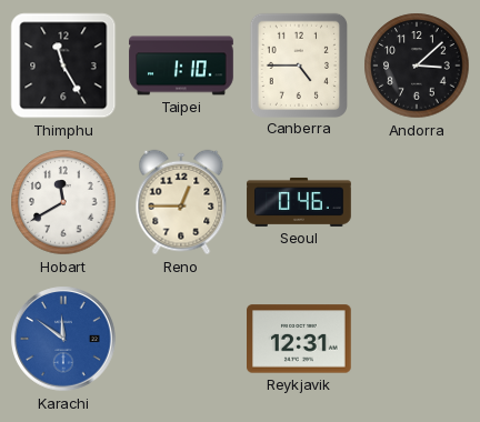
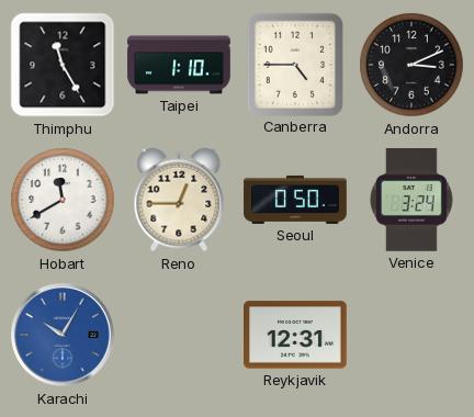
Andorra: 3:08 -> 3:11 (411, 65)
Seoul: 0:46 -> 0:50 (295, 200)
Venice: none -> 3:24 (413, 200)
Karachi: 11:51 -> 10:05 (63, 335)
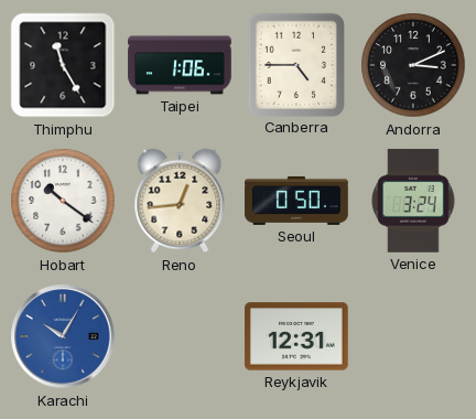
Taipei: 1:10 -> 1:06 (180, 65)
Hobart: 11:40 -> 10:21 (63, 201)
Reno: 12:45 -> 12:44 (180, 201)
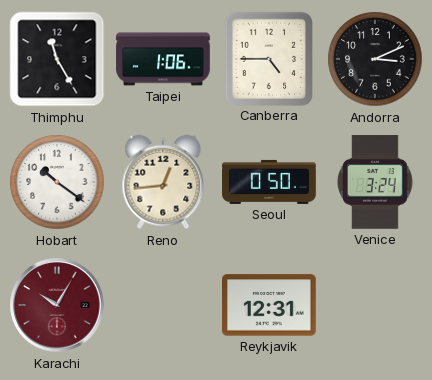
Karachi dial: blue -> burgundy (57, 305)
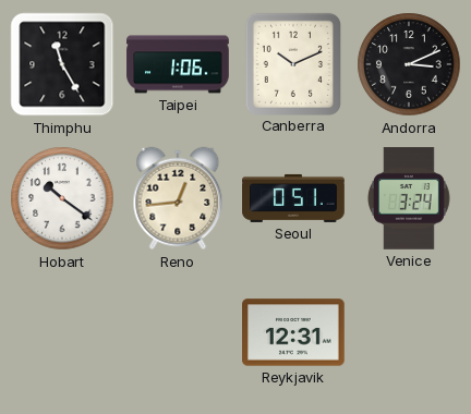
Canberra: 4:45 -> 10:11 (292, 63)
Seoul: 0:50 -> 0:51 (293, 198)
Karachi: 10:05 -> none (57, 305)
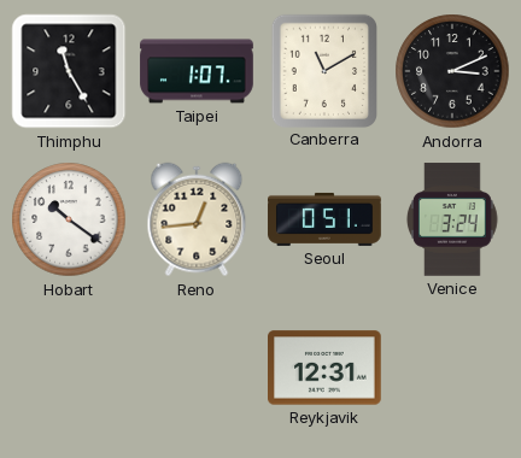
Taipei: 1:06 -> 1:07 (197, 71)
Canberra: 10:11 -> 11:10 (323, 70)
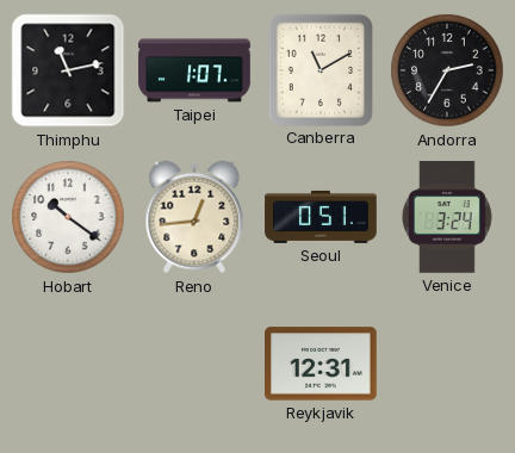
Thimphu: 11:25 -> 11:13 (68, 70)
Andorra: 3:11 -> 2:35 (447, 70)
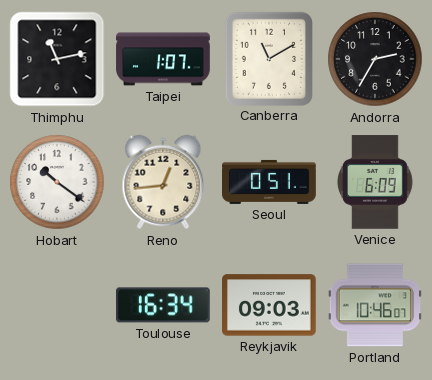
Venice: 3:24 -> 6:09 (376, 182)
Toulouse: none -> 16:34 (164, 305)
Reykjavik: 12:31 -> 09:03 (270, 305)
Portland: none -> 10:46 (374, 305)
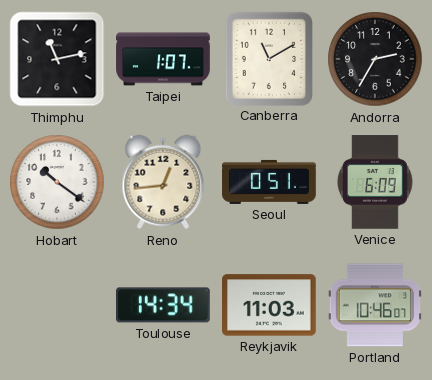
Toulouse: 16:34 -> 14:34 (164, 305)
Reykjavik: 09:03 -> 11:03 (270, 305)
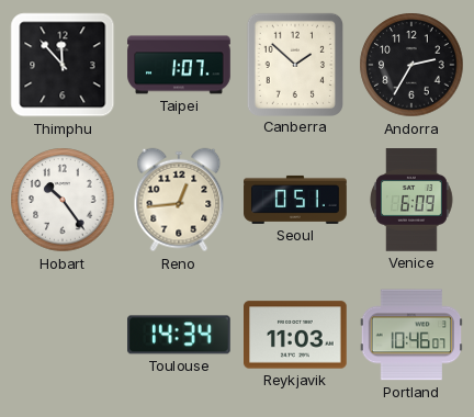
Thimphu: 11:13 -> 11:53 (63, 65)
Canberra: 11:10 -> 1:52 (294, 64)
Hobart: 10:21 -> 10:24 (63, 200)
